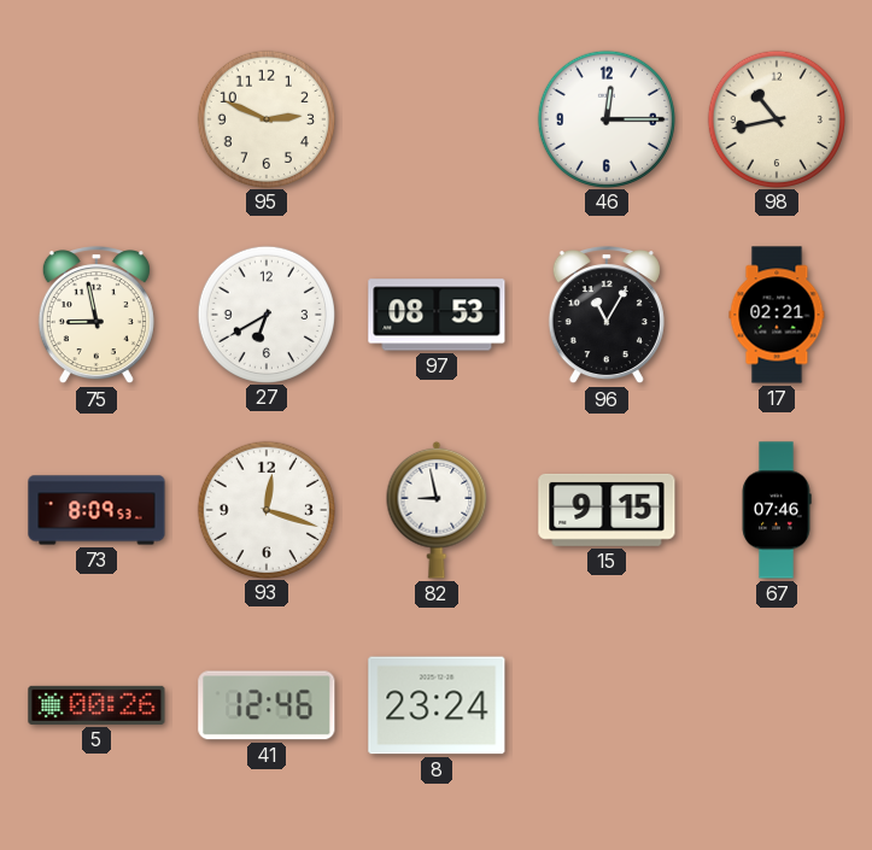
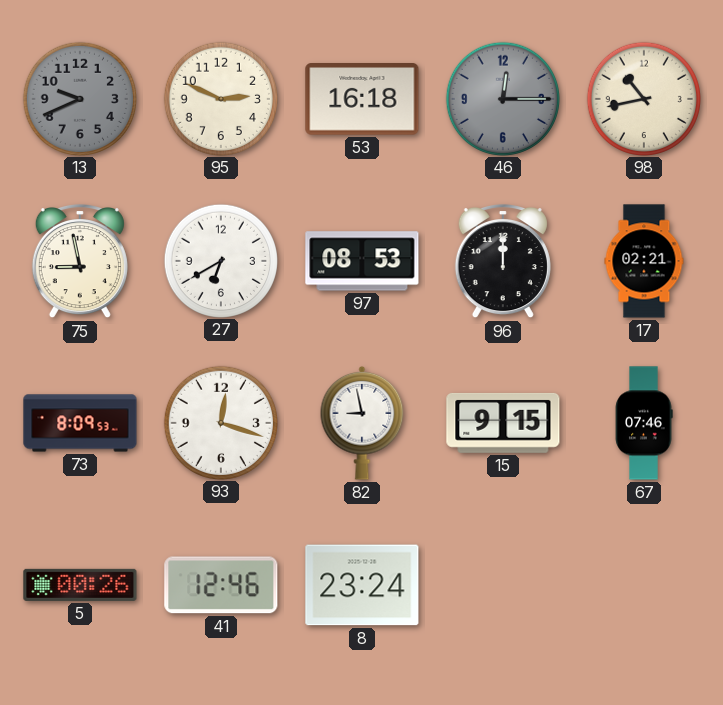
13: none -> 9:41 (79, 98)
53: none -> 16:18 (362, 99)
46 dial: white -> grey (502, 98)
96: 11:05 -> 12:00 (503, 262)
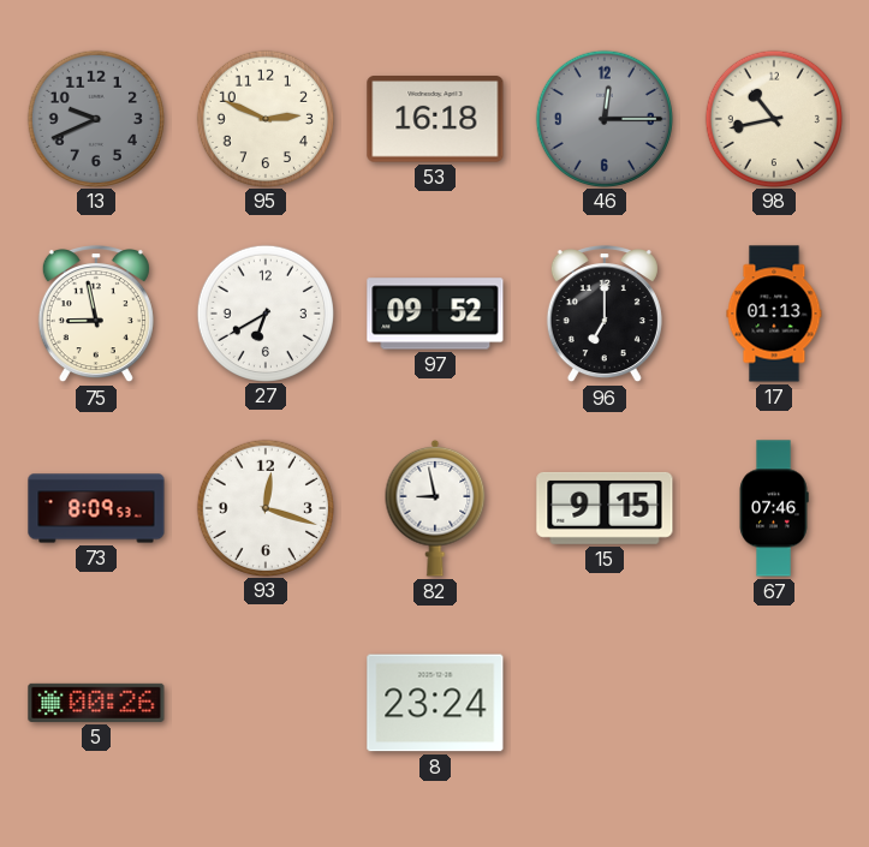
97: 08:53 -> 09:52 (435, 314)
96: 12:00 -> 7:00 (605, 315)
17: 02:21 -> 01:13 (774, 314)
41: 12:46 -> none (221, 585)
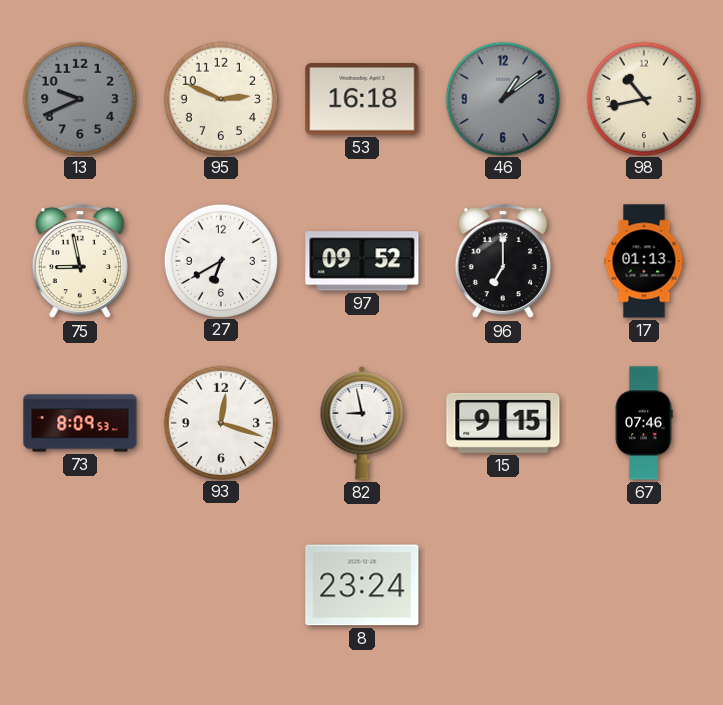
46: 12:15 -> 1:09 (502, 98)
5: 00:26 -> none (96, 703)
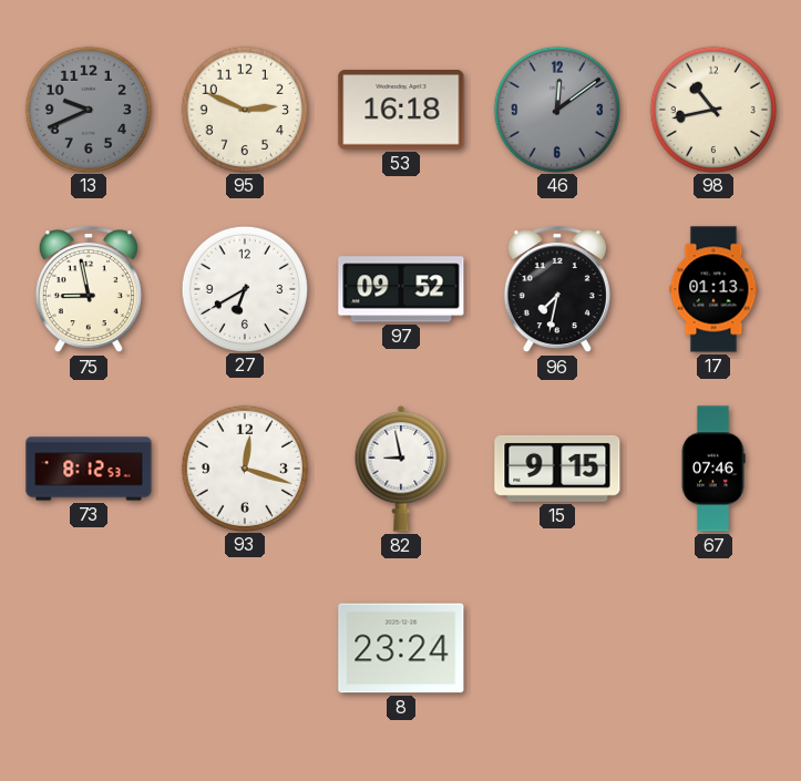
46: 1:09 -> 12:09 (556, 109)
96: 7:00 -> 7:32 (557, 290)
73: 8:09 -> 8:12 (89, 469)
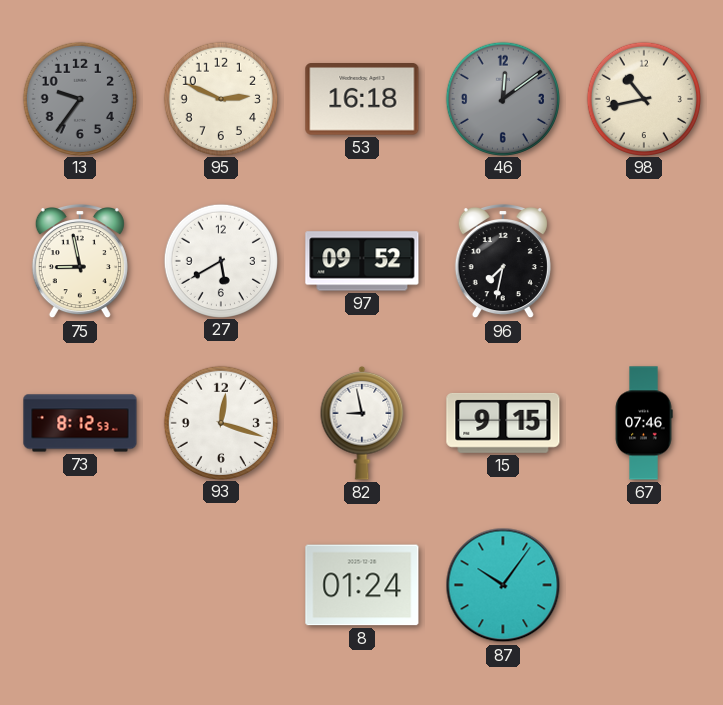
13: 9:41 -> 9:36 (79, 98)
27: 6:40 -> 5:40 (220, 260)
17: 01:13 -> none (713, 289)
8: 23:24 -> 01:24 (362, 585)
87: none -> 10:06 (503, 585)
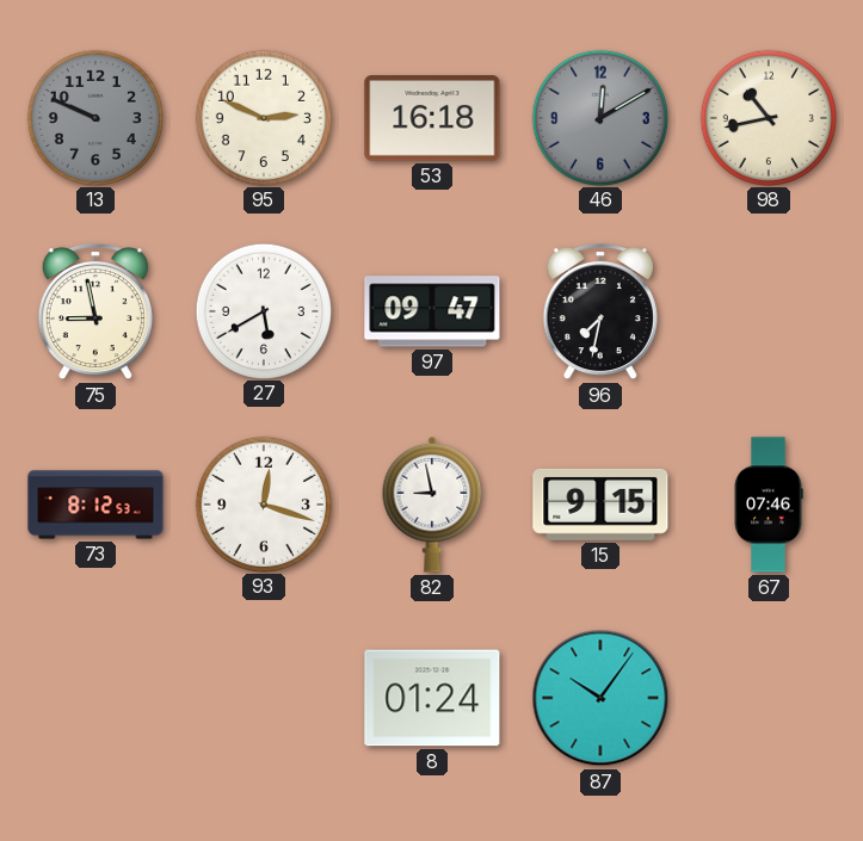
13: 9:36 -> 9:49 (94, 117)
46: 12:09 -> 12:10 (599, 117)
97: 09:52 -> 09:47 (432, 311)
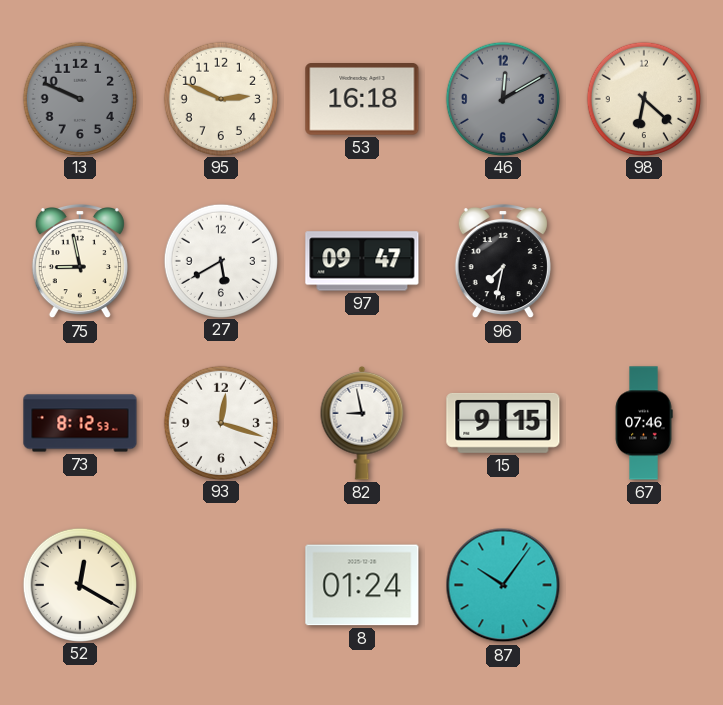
98: 10:43 -> 6:22 (643, 98)
52: none -> 12:20 (79, 584)
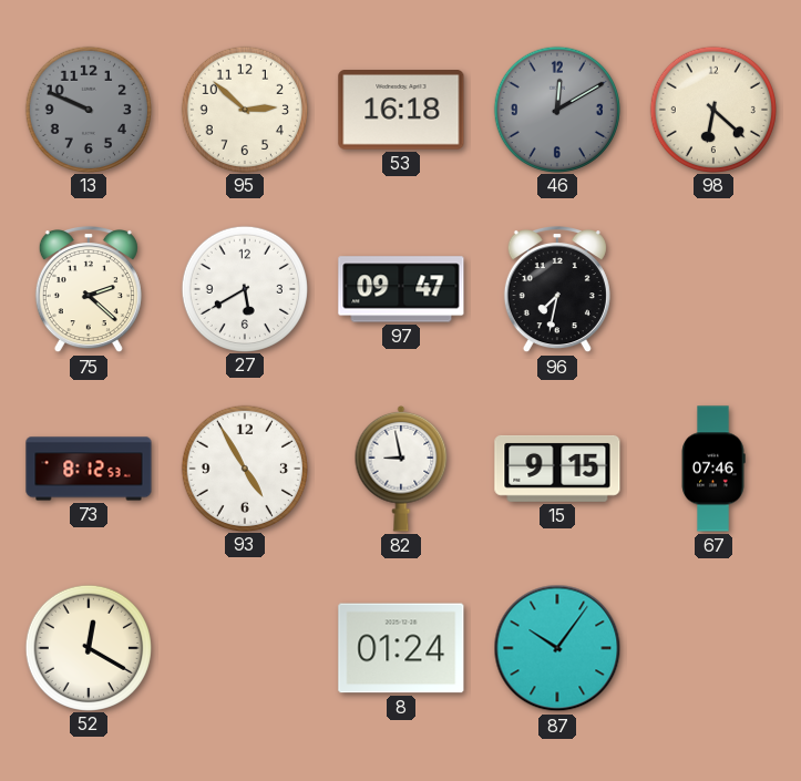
95: 2:49 -> 2:52 (244, 109)
75: 8:58 -> 2:22 (89, 290)
93: 12:18 -> 4:55 (244, 467)
